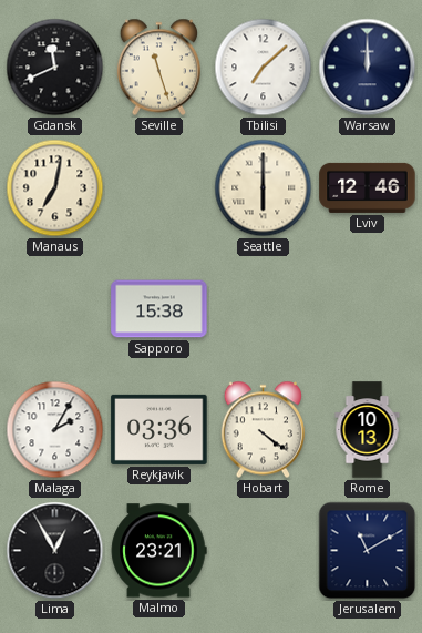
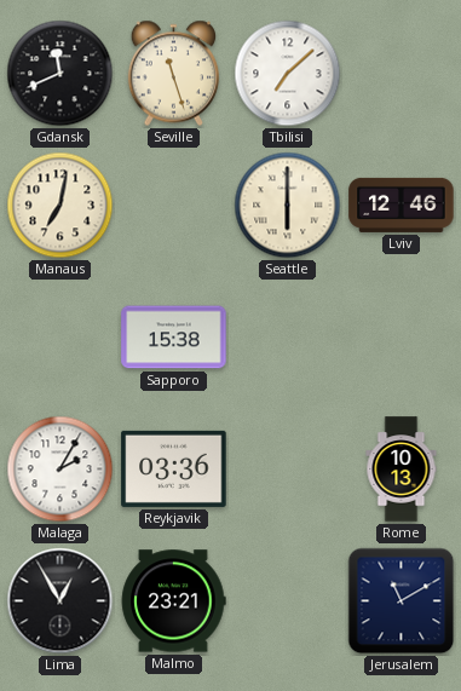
Warsaw: 12:00 -> none (368, 68)
Hobart: 4:21 -> none (263, 430)
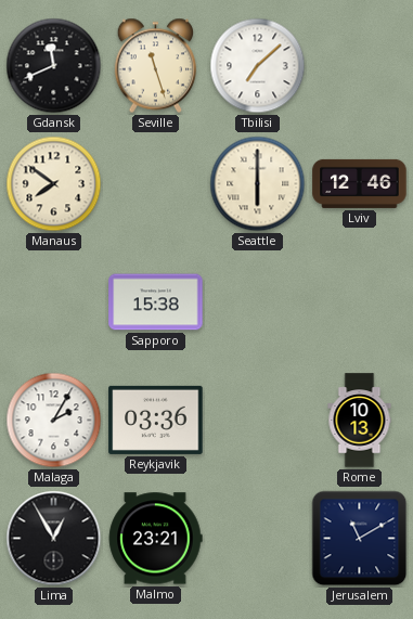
Manaus: 7:02 -> 7:51 (54, 184)
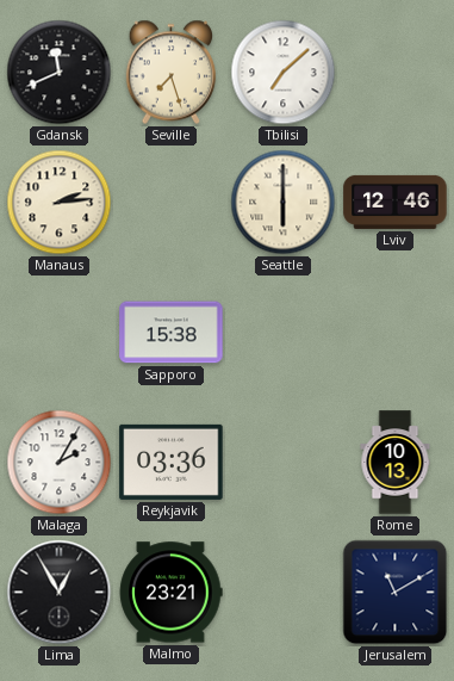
Seville: 11:27 -> 7:27 (170, 73)
Manaus: 7:51 -> 2:14 (60, 203)
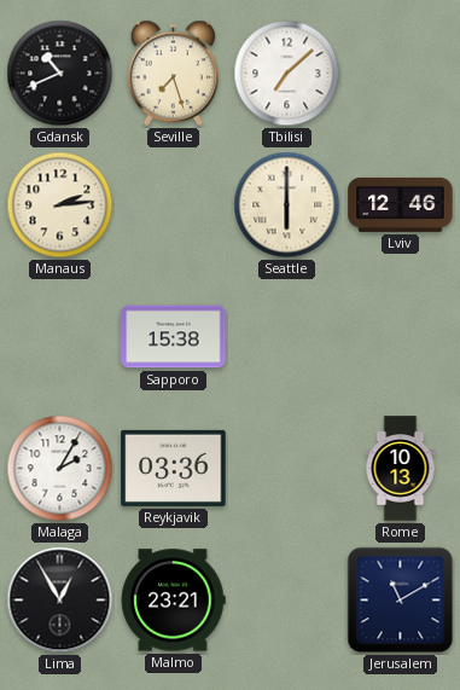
Gdansk: 11:41 -> 10:41 (60, 74)
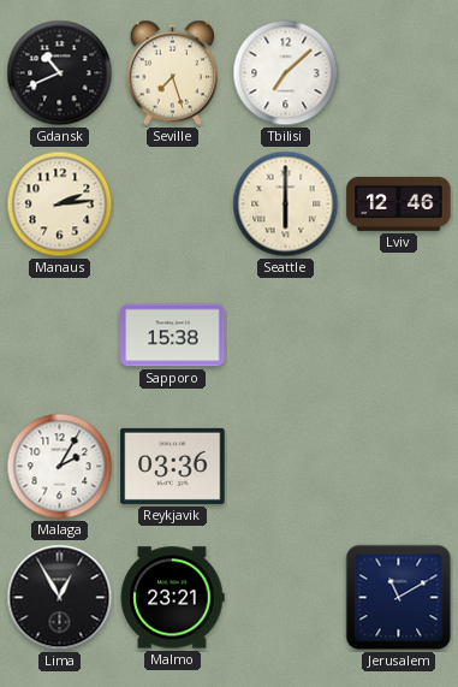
Rome: 10:13 -> none (401, 469)
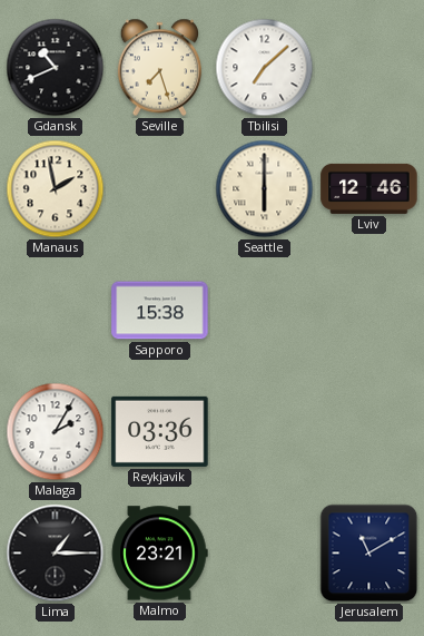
Manaus: 2:14 -> 1:58 (56, 189)
Lima: 12:55 -> 1:15 (56, 554)
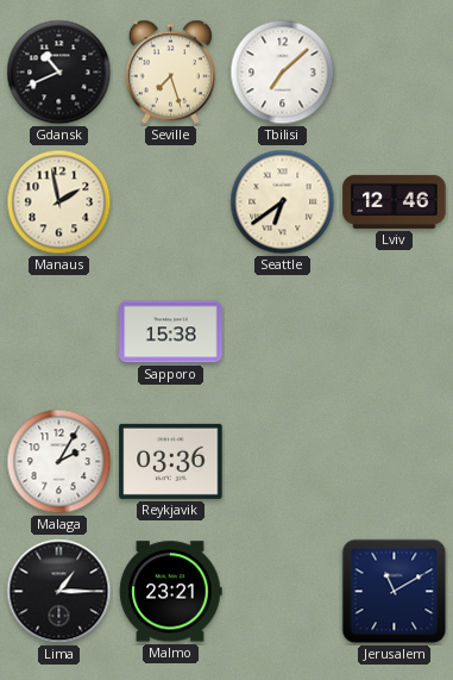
Seattle: 6:00 -> 6:39 (283, 202)
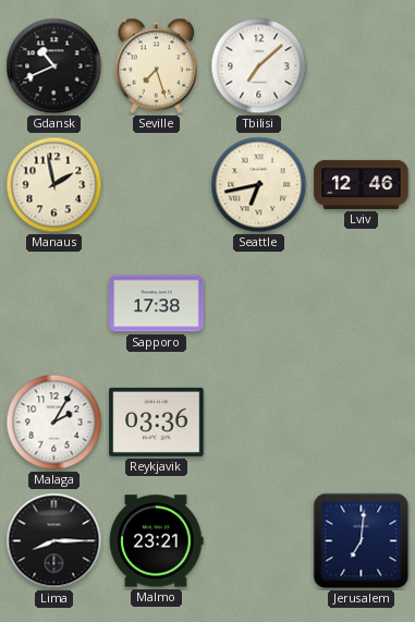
Seattle: 6:39 -> 6:43 (259, 185)
Sapporo: 15:38 -> 17:38 (157, 304)
Lima: 1:15 -> 8:15 (54, 541)
Jerusalem: 11:10 -> 7:01 (362, 541)
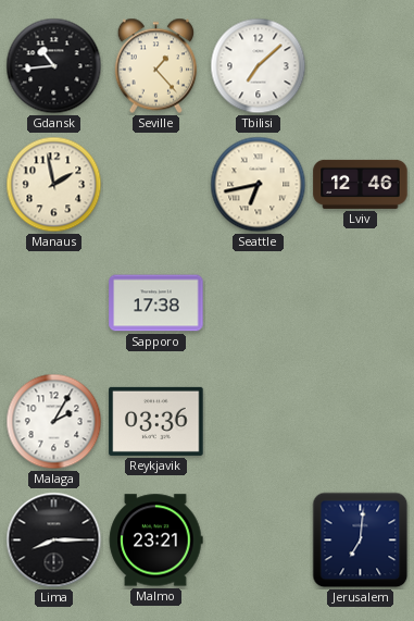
Gdansk: 10:41 -> 10:44 (54, 66)
Seville: 7:27 -> 1:23 (155, 66)
